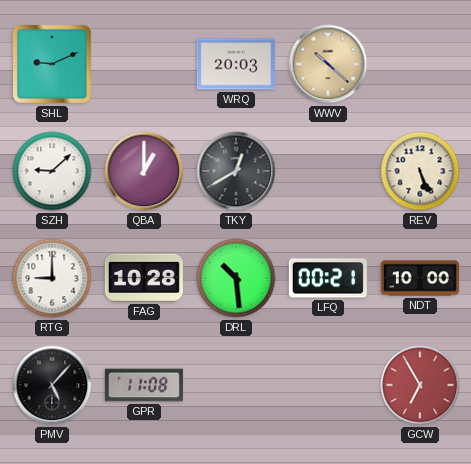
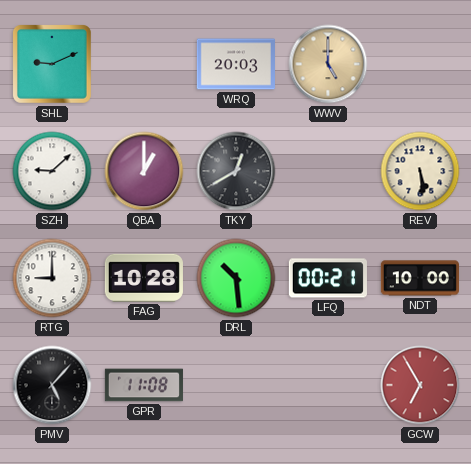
WWV: 10:22 -> 5:00 (328, 64)
REV: 5:26 -> 5:29 (420, 171)
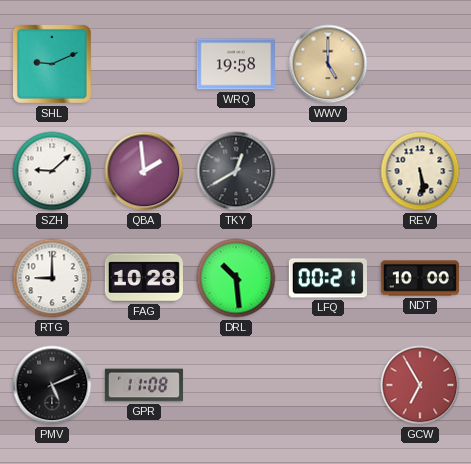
WRQ: 20:03 -> 19:58 (236, 64)
QBA: 1:00 -> 1:59 (144, 171)
PMV: 5:07 -> 5:11 (52, 385)
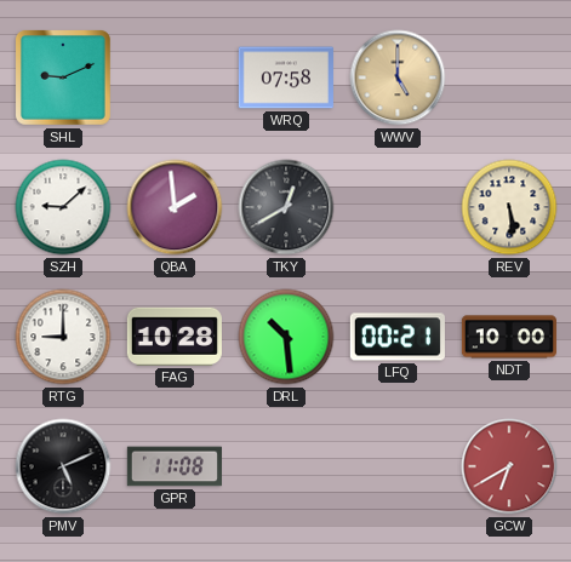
WRQ: 19:58 -> 07:58 (286, 78)
GCW: 6:55 -> 6:40 (509, 466)
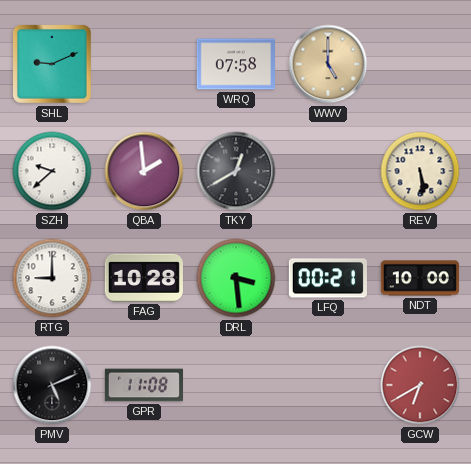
SZH: 9:08 -> 9:38 (52, 171)
DRL: 10:29 -> 3:29 (236, 278)
